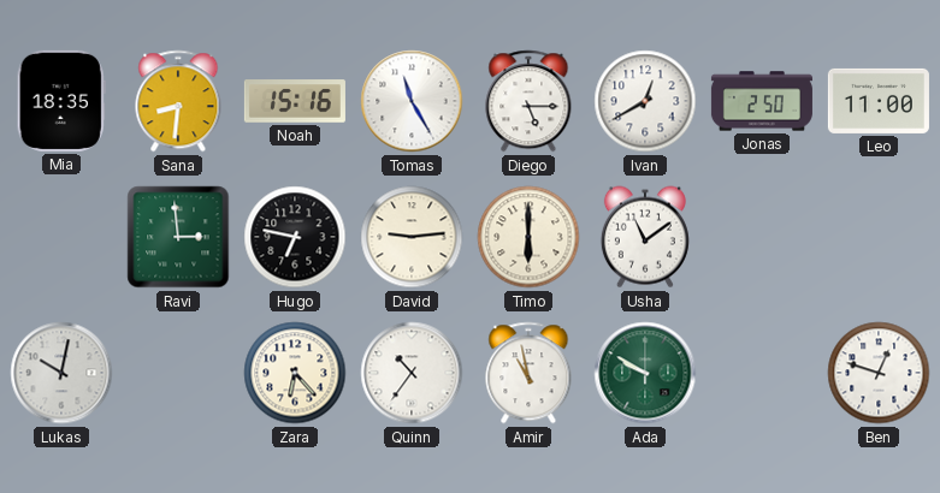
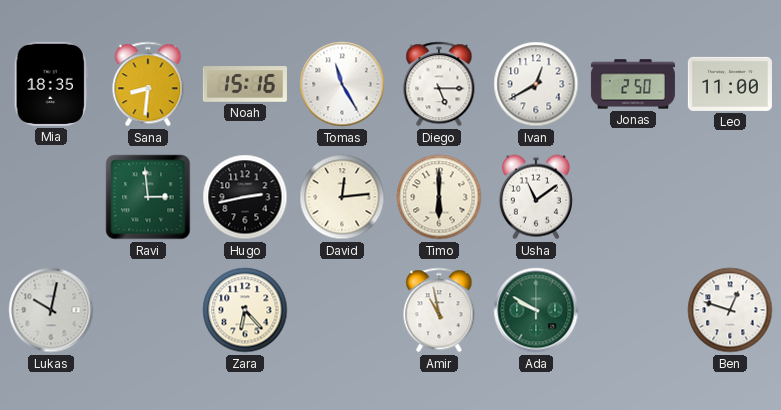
Hugo: 6:47 -> 2:43 (245, 197)
David: 9:14 -> 12:14 (342, 197)
Quinn: 10:36 -> none (412, 373)
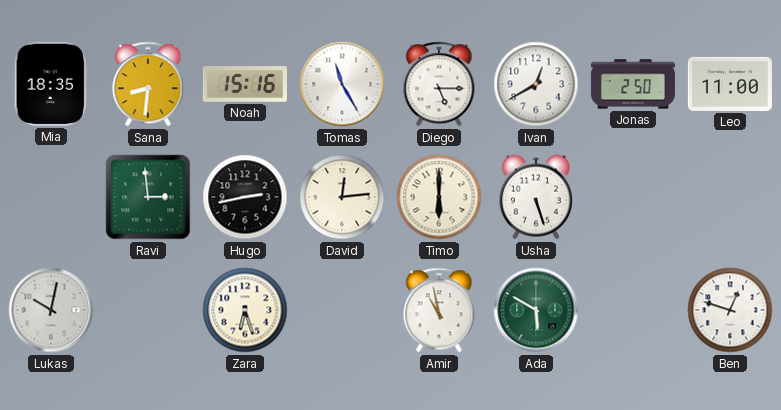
Usha: 11:09 -> 5:27 (536, 197)
Zara: 6:23 -> 6:27 (245, 310)
Ada: 9:50 -> 5:50 (536, 310)
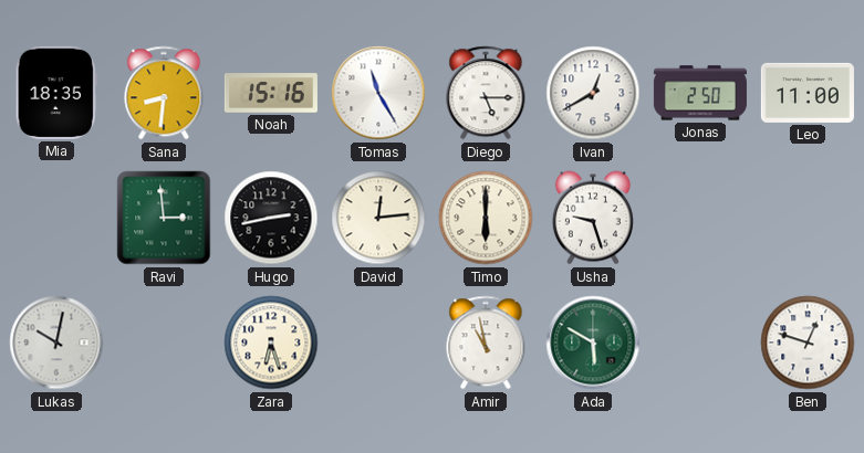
Usha: 5:27 -> 9:27 (593, 218)
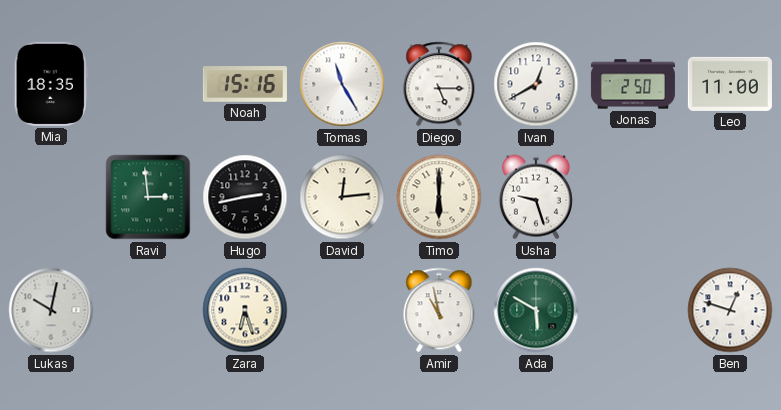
Sana: 8:31 -> none (164, 93)
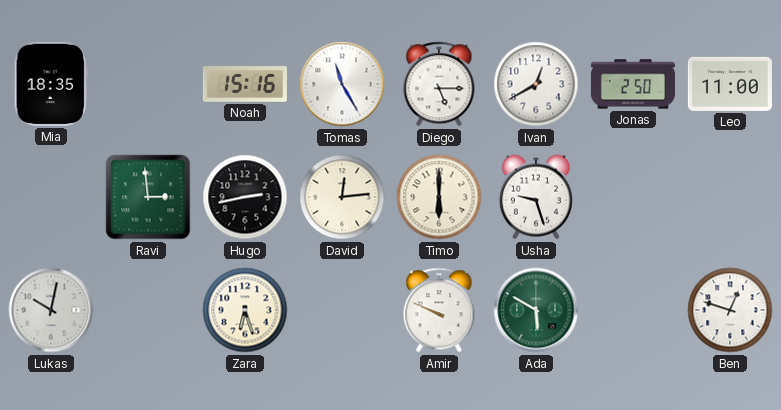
Amir: 10:58 -> 9:49 (439, 310)
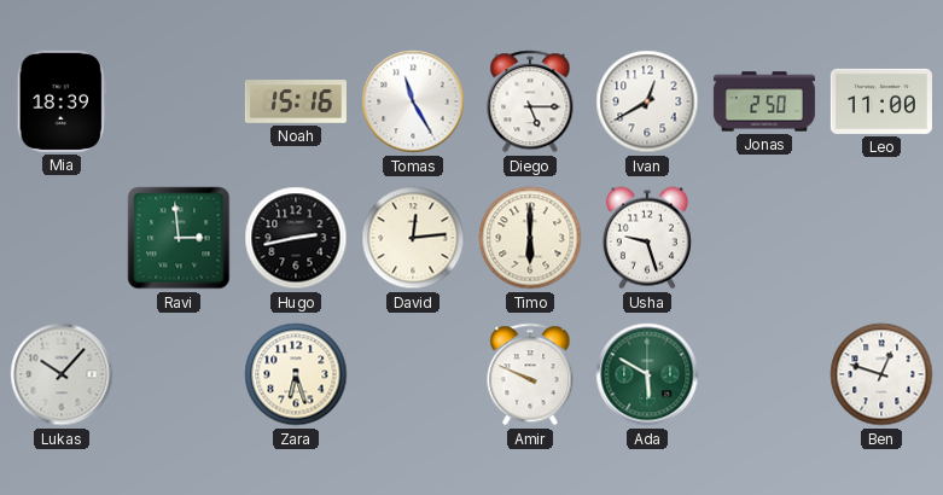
Mia: 18:35 -> 18:39 (62, 101)
Lukas: 10:02 -> 10:07 (62, 374)
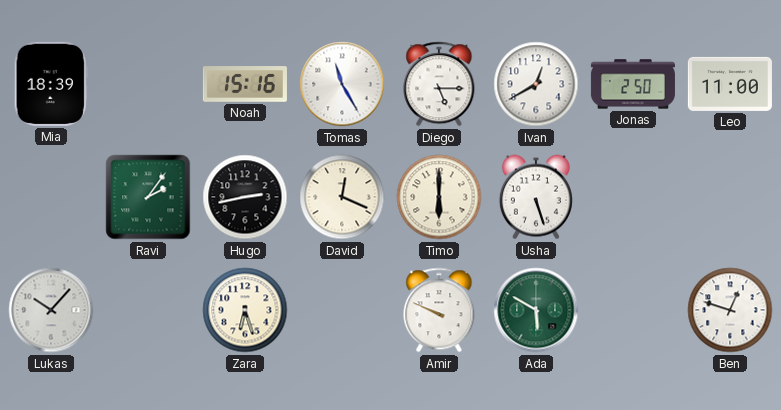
Ravi: 2:59 -> 2:06 (148, 197)
David: 12:14 -> 12:19 (342, 197)
Usha: 9:27 -> 5:27 (536, 197)
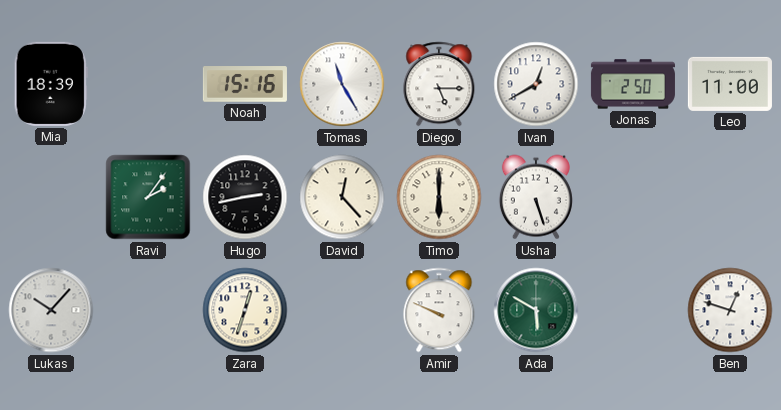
David: 12:19 -> 12:23 (342, 197)
Zara: 6:27 -> 12:33 (245, 310)
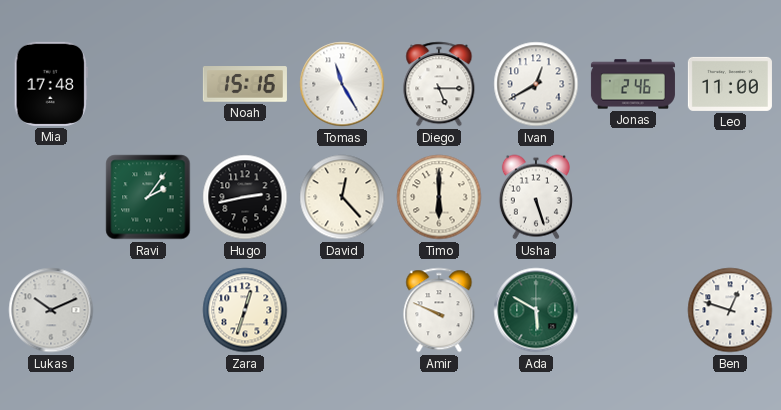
Mia: 18:39 -> 17:48 (51, 84)
Jonas: 2:50 -> 2:46 (633, 84)
Lukas: 10:07 -> 10:11 (51, 310)
